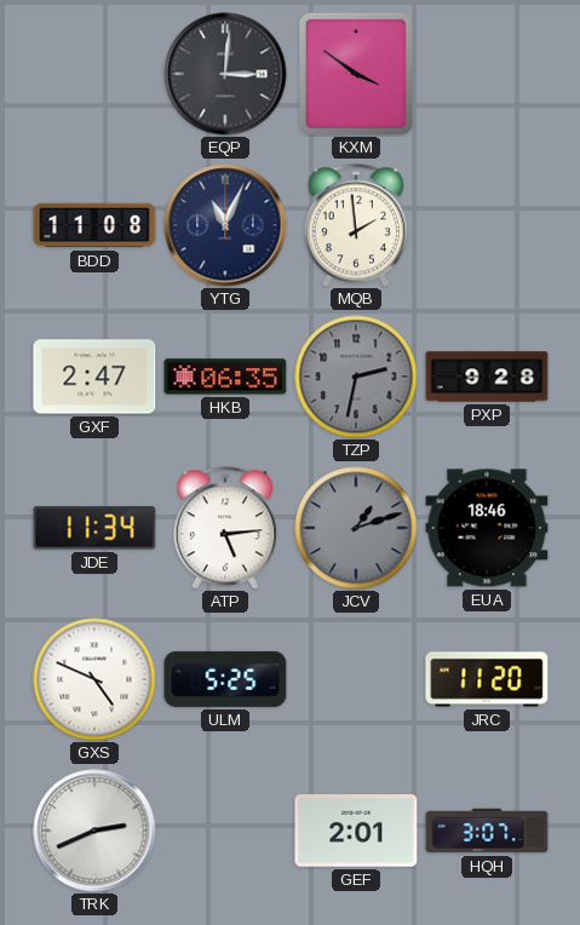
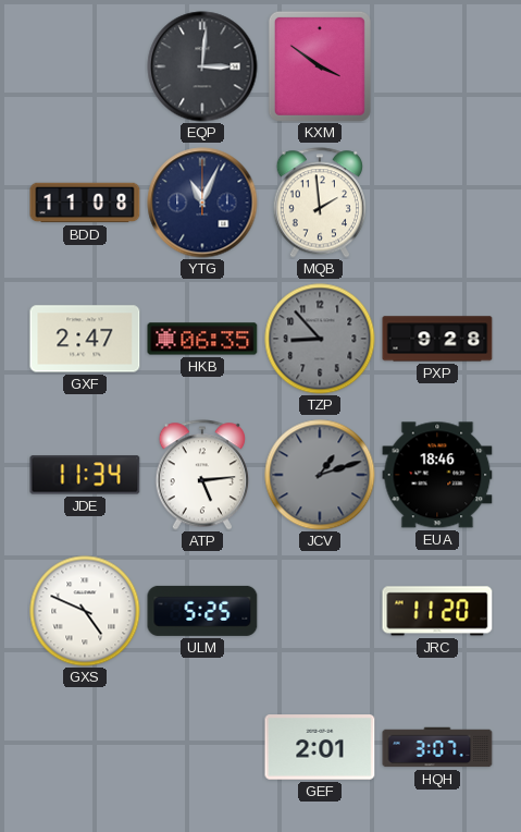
TZP: 2:32 -> 8:53 (320, 339)
TRK: 2:41 -> none (94, 831)
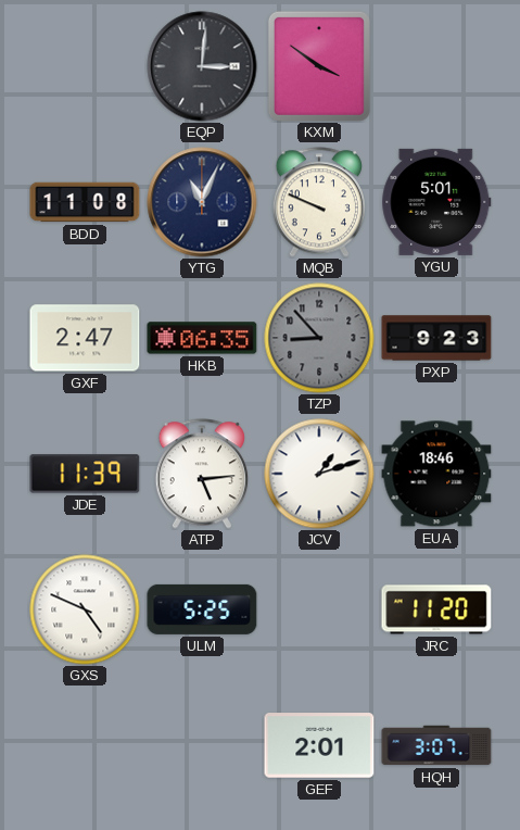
MQB: 1:59 -> 9:49 (318, 202)
YGU: none -> 5:01 (436, 202)
PXP: 9:28 -> 9:23 (436, 338)
JDE: 11:34 -> 11:39 (85, 474)
JCV dial: grey -> white (319, 474)
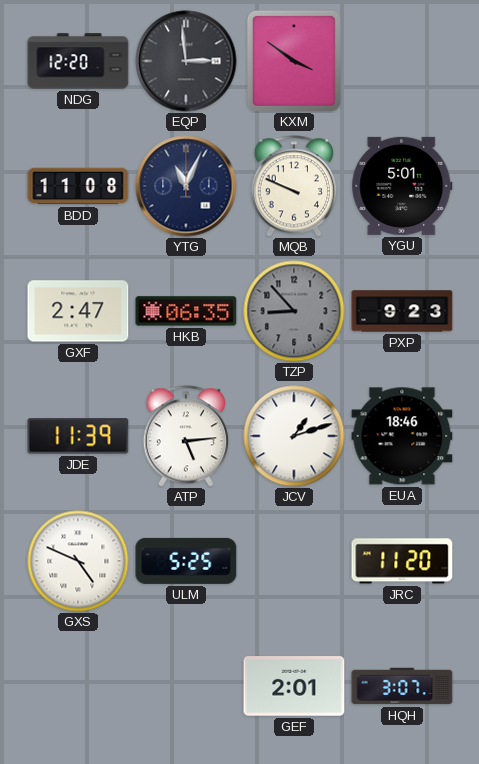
NDG: none -> 12:20 (78, 61)
EQP: 3:01 -> 2:59 (186, 61)
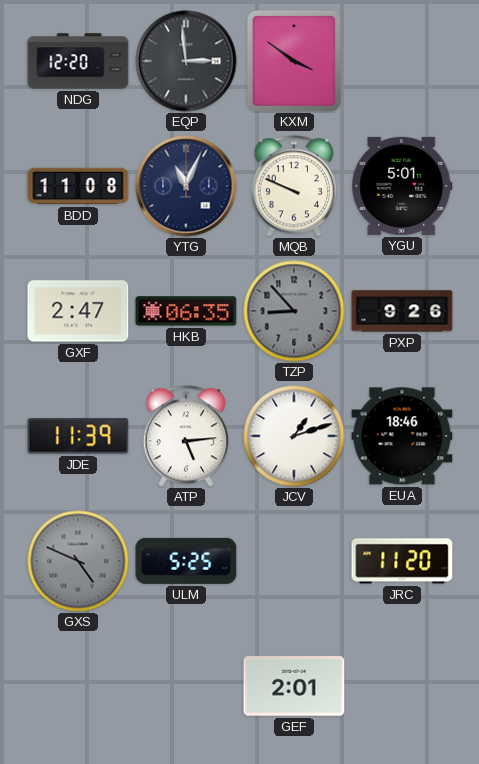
PXP: 9:23 -> 9:26 (402, 311)
GXS dial: white -> grey (78, 561)
HQH: 3:07 -> none (402, 686)
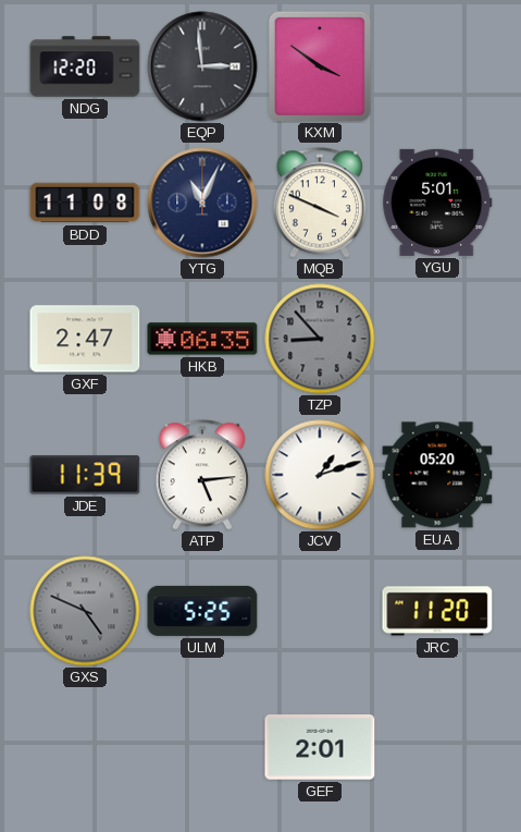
MQB: 9:49 -> 3:49 (319, 203)
PXP: 9:26 -> none (402, 311)
EUA: 18:46 -> 05:20 (437, 475)
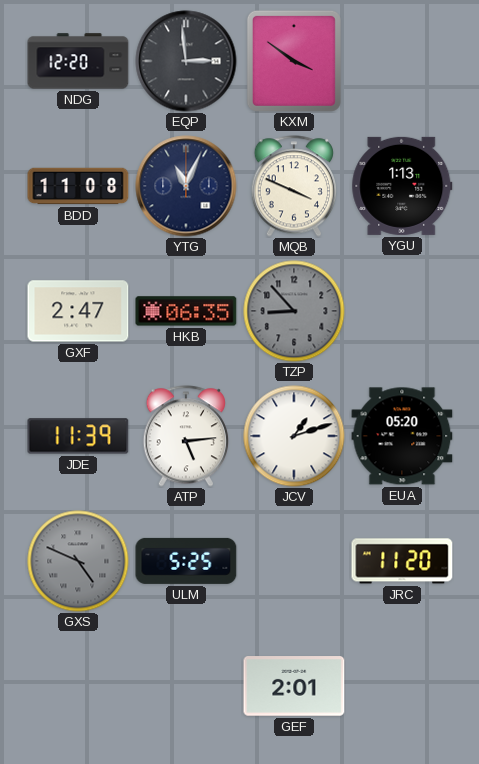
YGU: 5:01 -> 1:13 (402, 186)
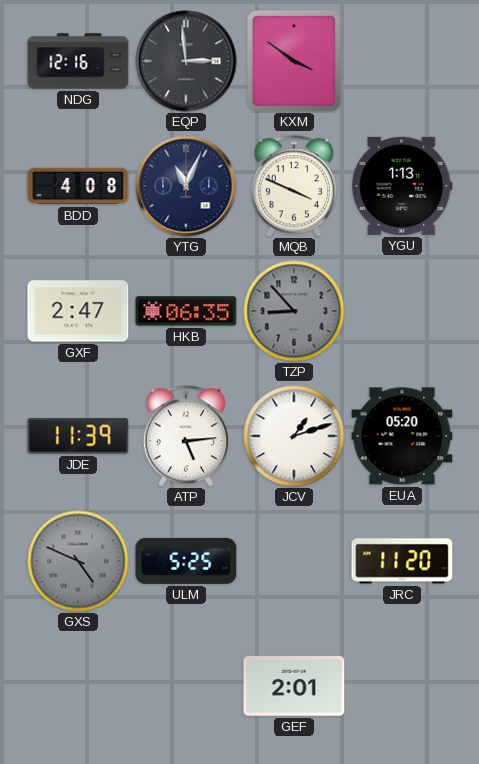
NDG: 12:20 -> 12:16 (78, 61)
BDD: 11:08 -> 4:08 (78, 186)
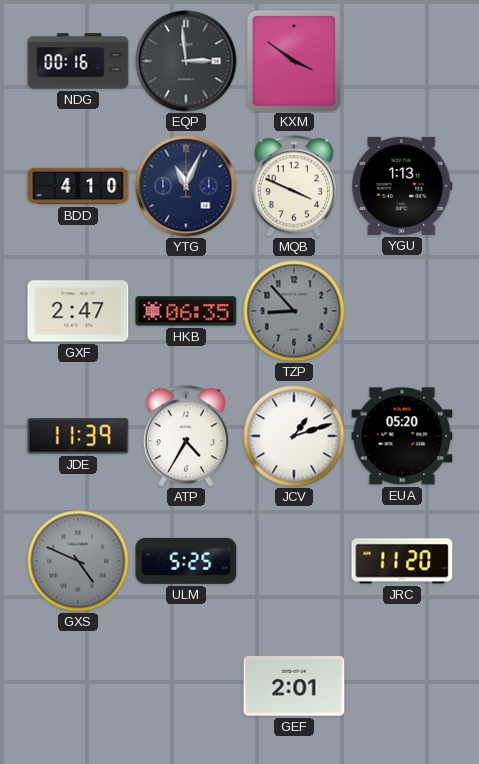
NDG: 12:16 -> 00:16 (78, 61)
BDD: 4:08 -> 4:10 (78, 186)
ATP: 5:14 -> 4:35 (185, 436)
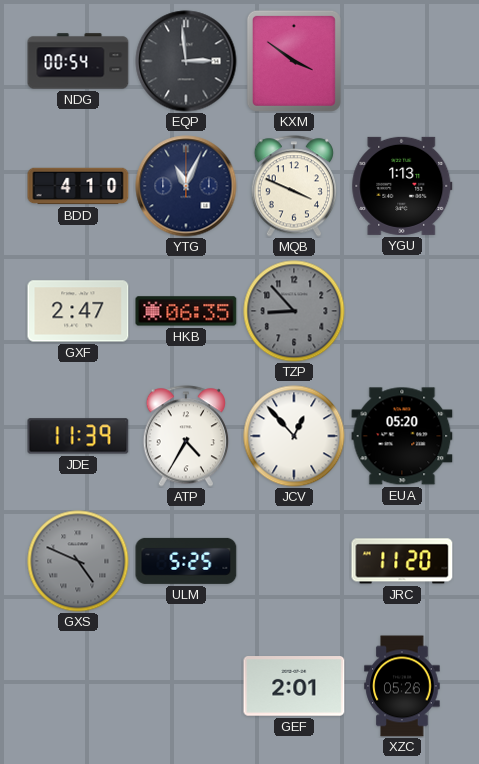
NDG: 00:16 -> 00:54 (78, 61)
JCV: 1:12 -> 12:53 (294, 436)
XZC: none -> 05:26 (402, 686)
